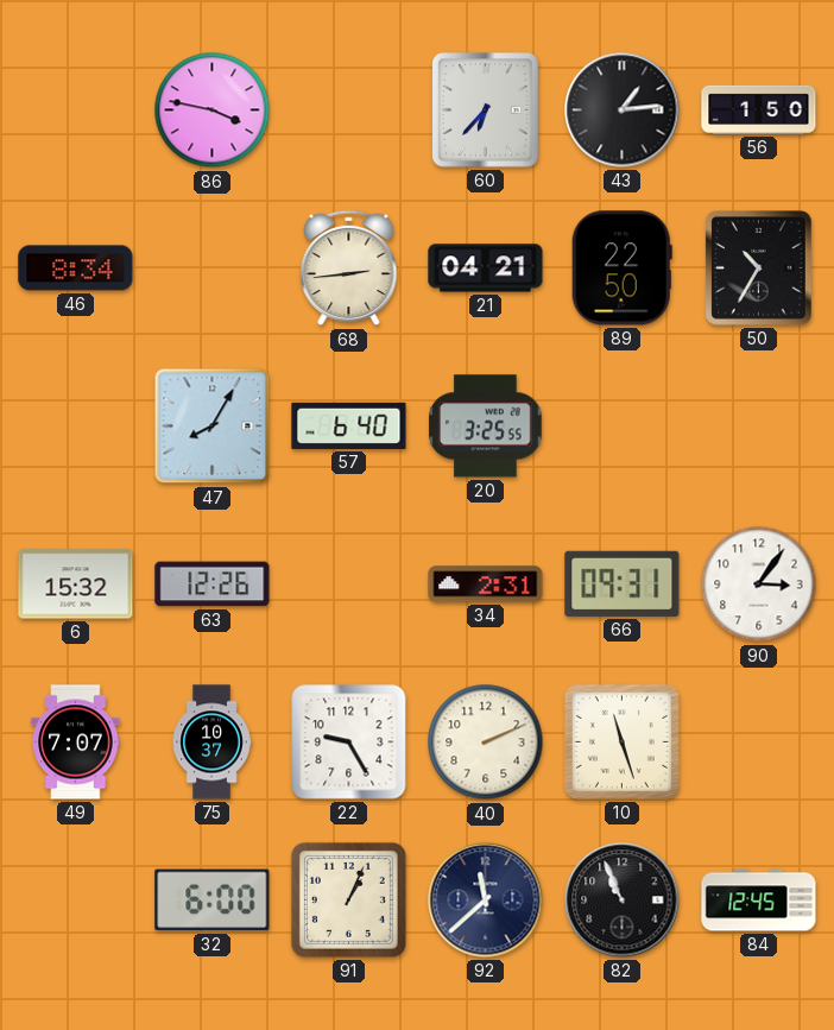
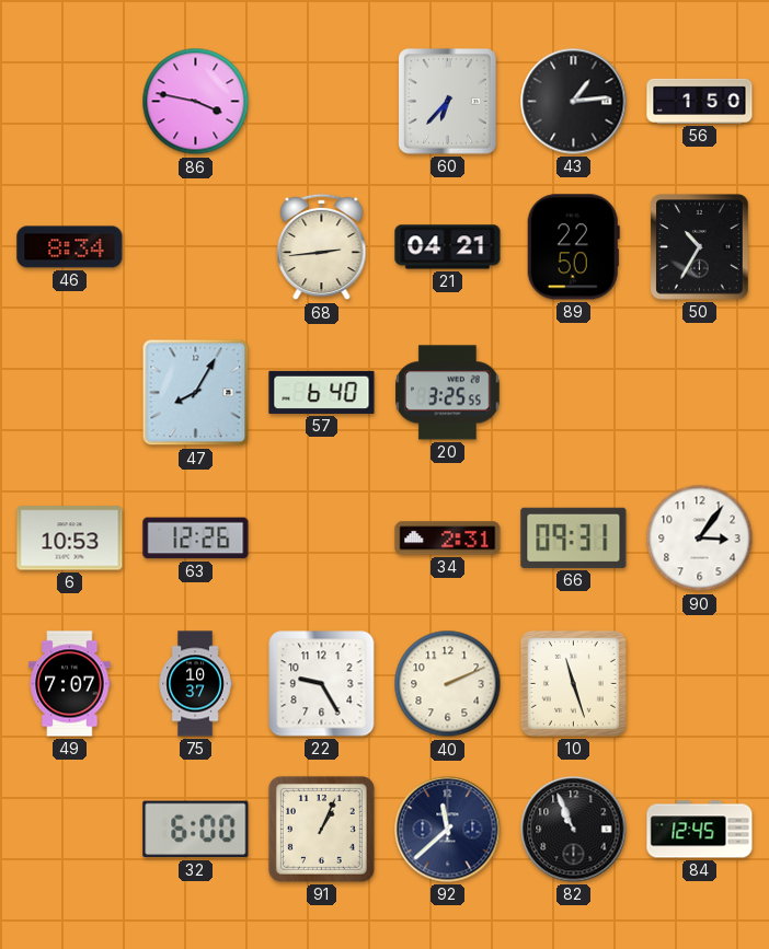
6: 15:32 -> 10:53 (70, 539)
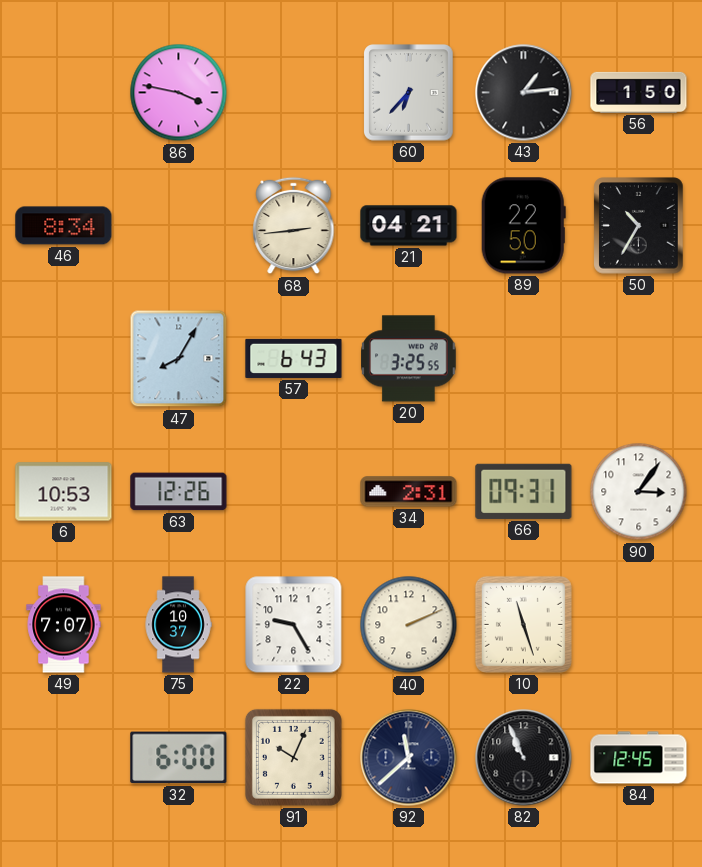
57: 6:40 -> 6:43 (294, 358)
91: 1:04 -> 10:04 (293, 757)
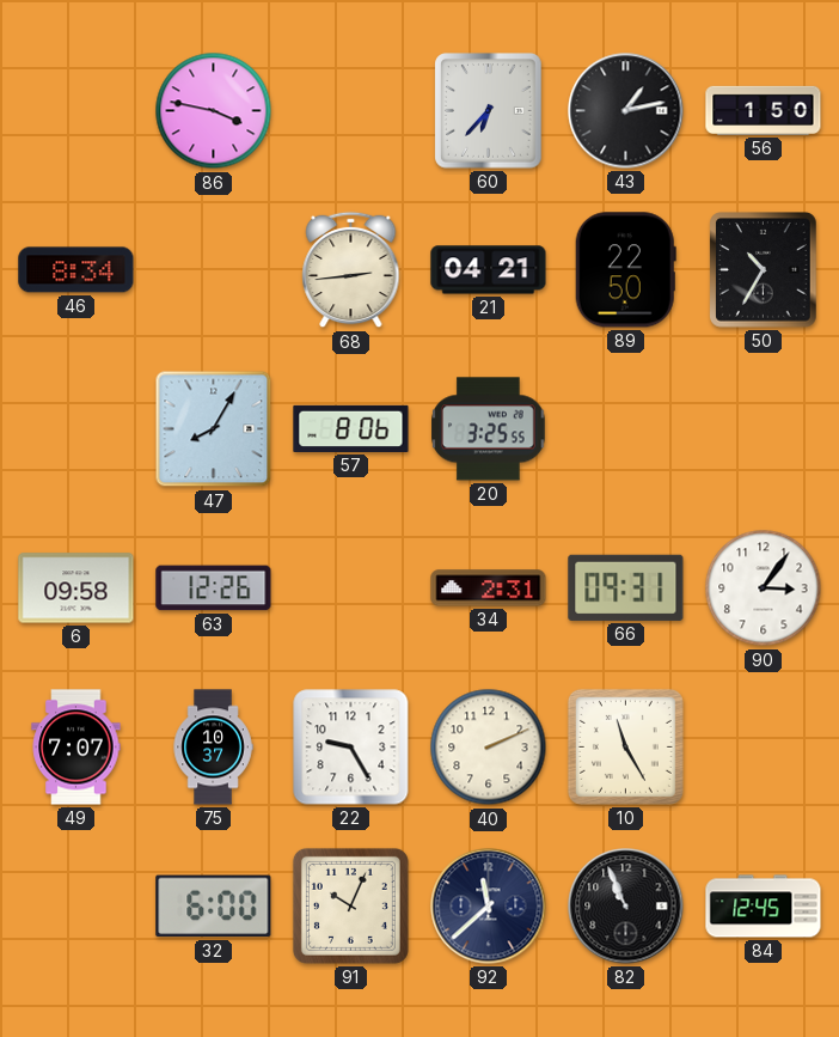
43: 1:14 -> 1:13 (626, 111)
57: 6:43 -> 8:06 (351, 428)
6: 10:53 -> 09:58 (76, 588)
10: 11:27 -> 11:25 (625, 746)
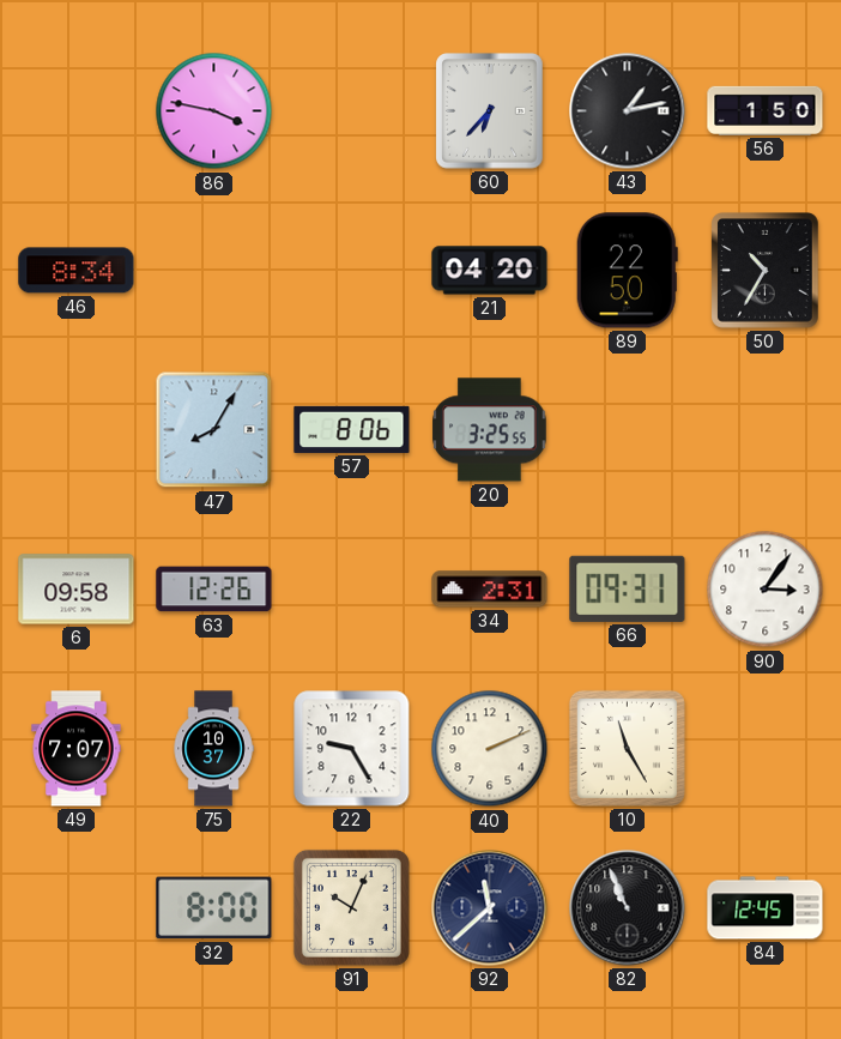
68: 2:44 -> none (351, 270)
21: 04:21 -> 04:20 (490, 271)
32: 6:00 -> 8:00 (214, 908)
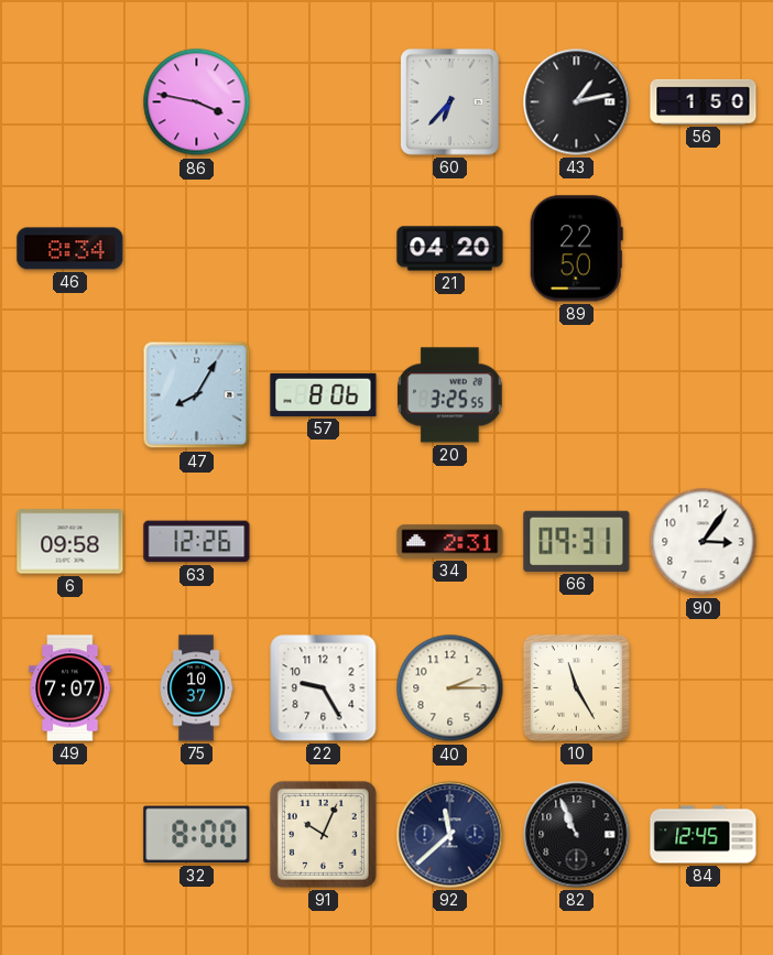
50: 10:35 -> none (766, 271)
40: 2:11 -> 2:15 (450, 688)
